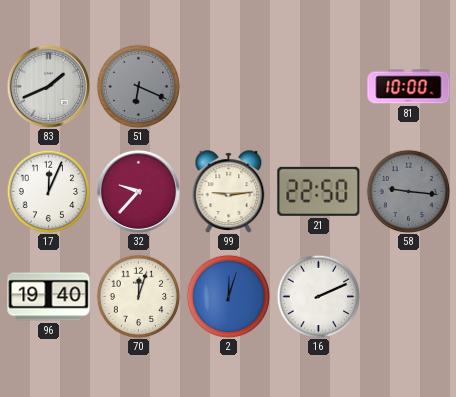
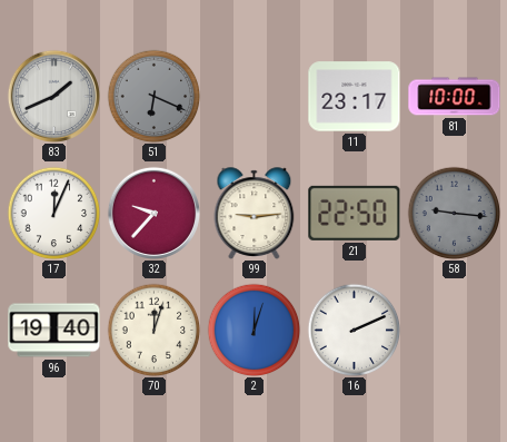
11: none -> 23:17 (355, 97)
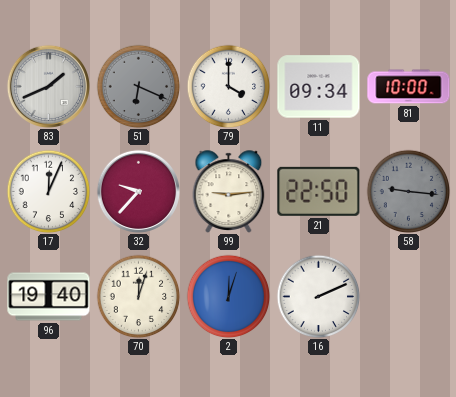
79: none -> 4:00 (228, 86)
11: 23:17 -> 09:34 (319, 87)
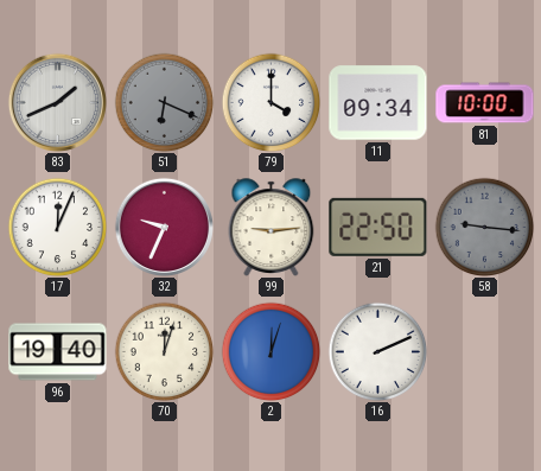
32: 9:37 -> 9:34 (164, 227)
